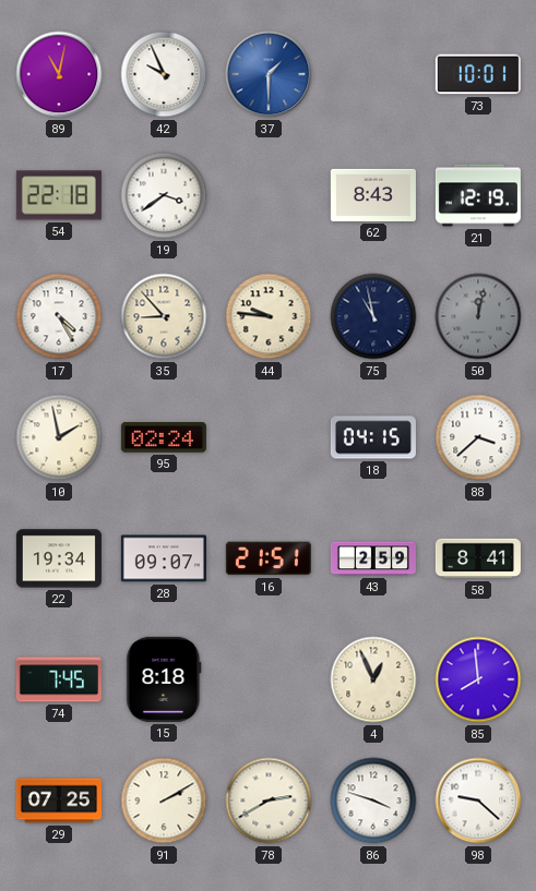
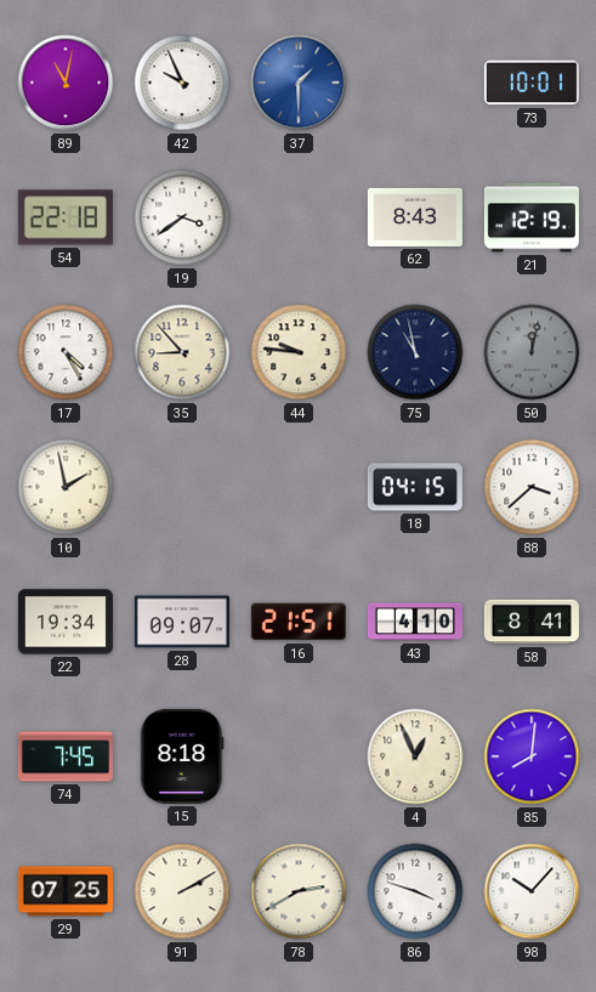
95: 02:24 -> none (164, 438)
43: 2:59 -> 4:10 (415, 622)
85: 7:59 -> 8:01 (532, 756)
98: 9:22 -> 10:07 (532, 891)
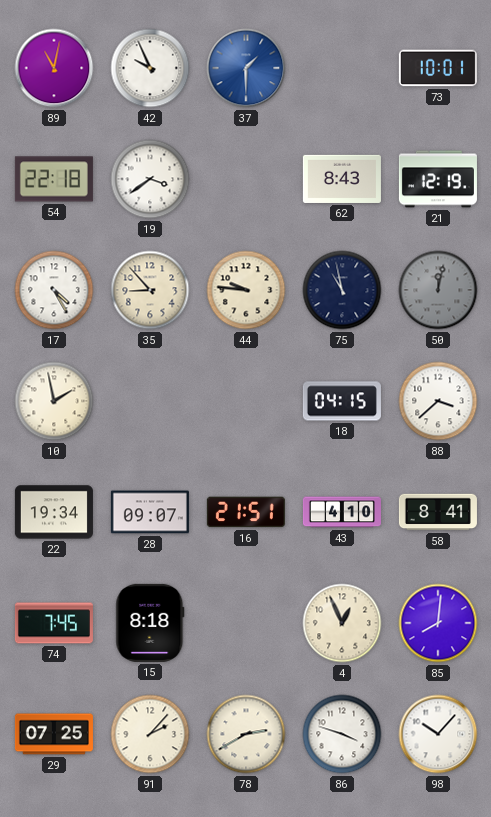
91: 2:10 -> 2:07 (150, 734)
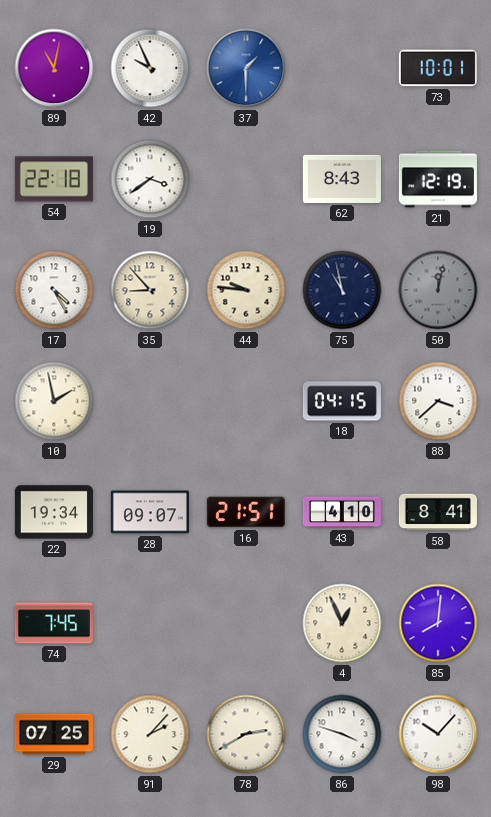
15: 8:18 -> none (150, 623)
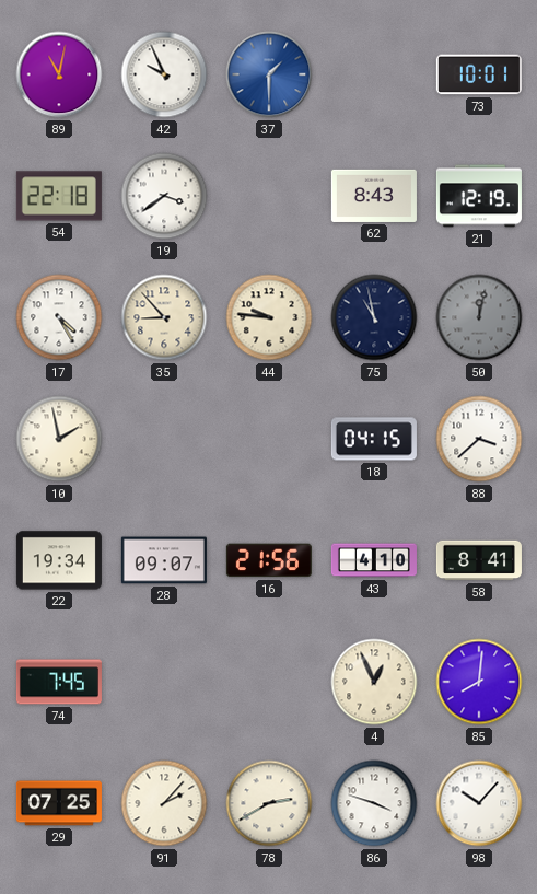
16: 21:51 -> 21:56 (269, 560)
